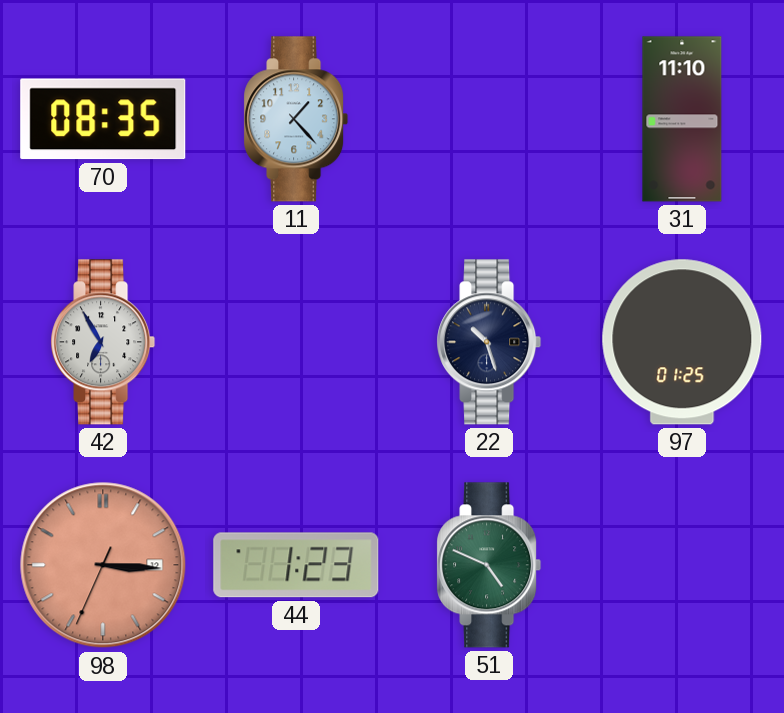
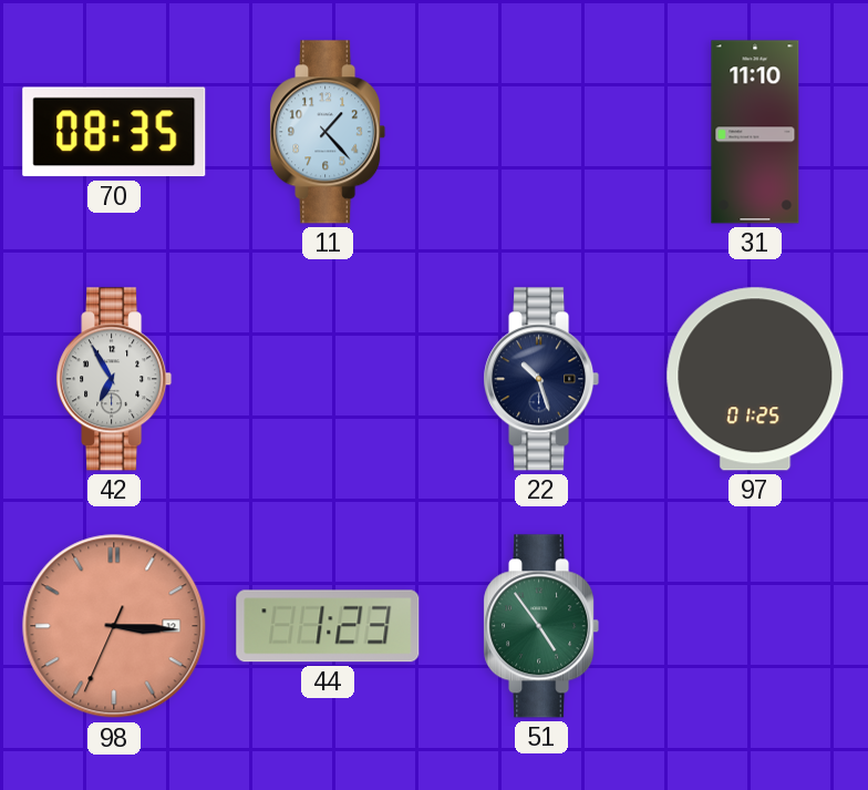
51: 4:49 -> 4:54 (541, 626)
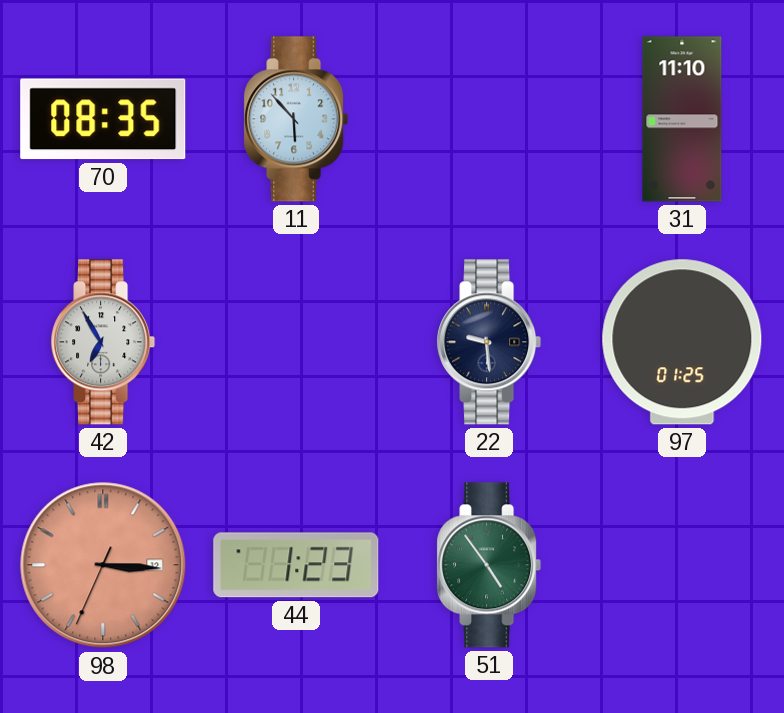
11: 1:23 -> 5:53 (296, 119)
22: 10:27 -> 9:29 (489, 342)
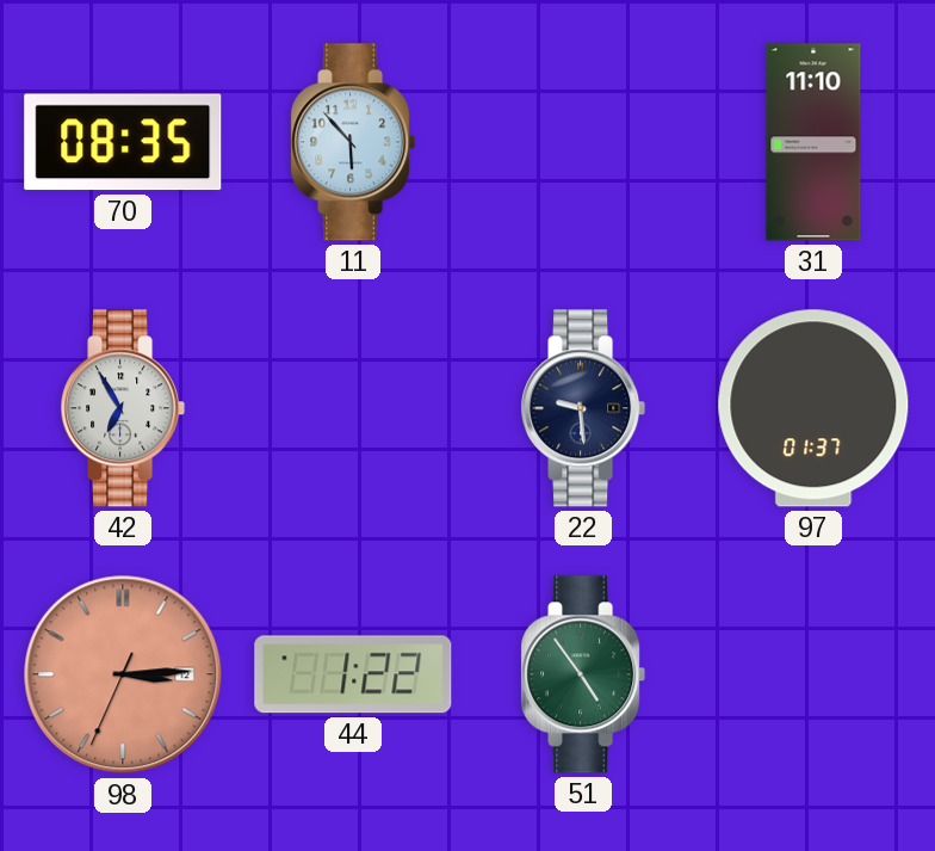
97: 01:25 -> 01:37 (813, 408)
98: 3:15 -> 3:14 (123, 674)
44: 1:23 -> 1:22 (353, 674)
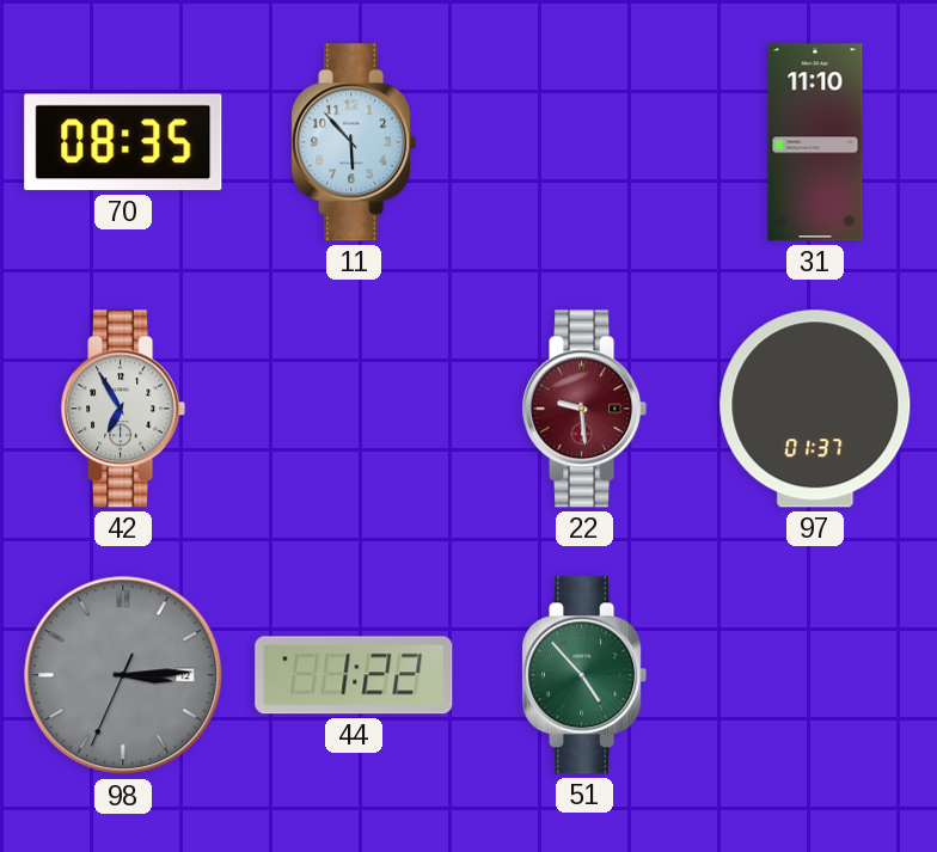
22 dial: navy -> burgundy (584, 409)
98 dial: salmon -> grey (123, 675)
51: 4:54 -> 4:53 (584, 675)
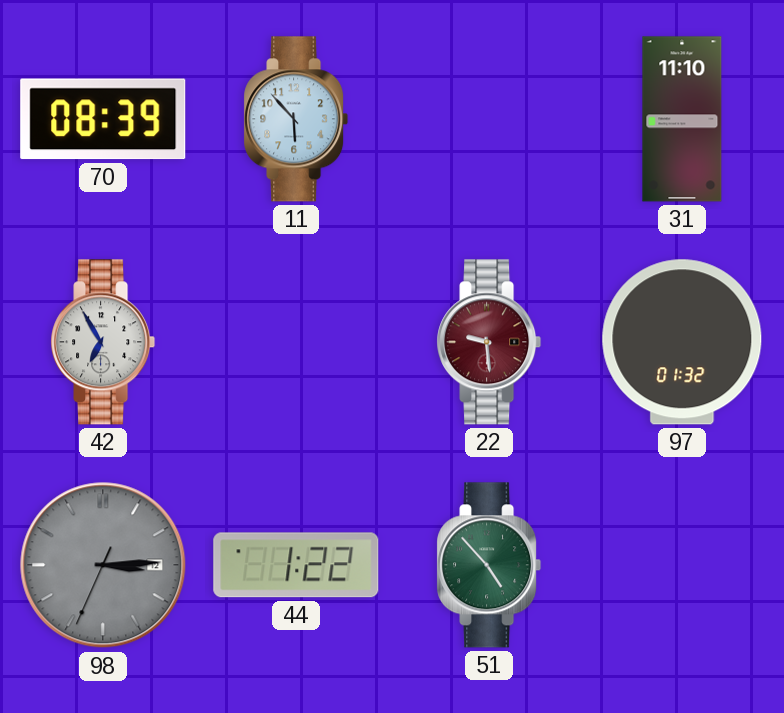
70: 08:35 -> 08:39 (103, 119)
97: 01:37 -> 01:32 (682, 342)
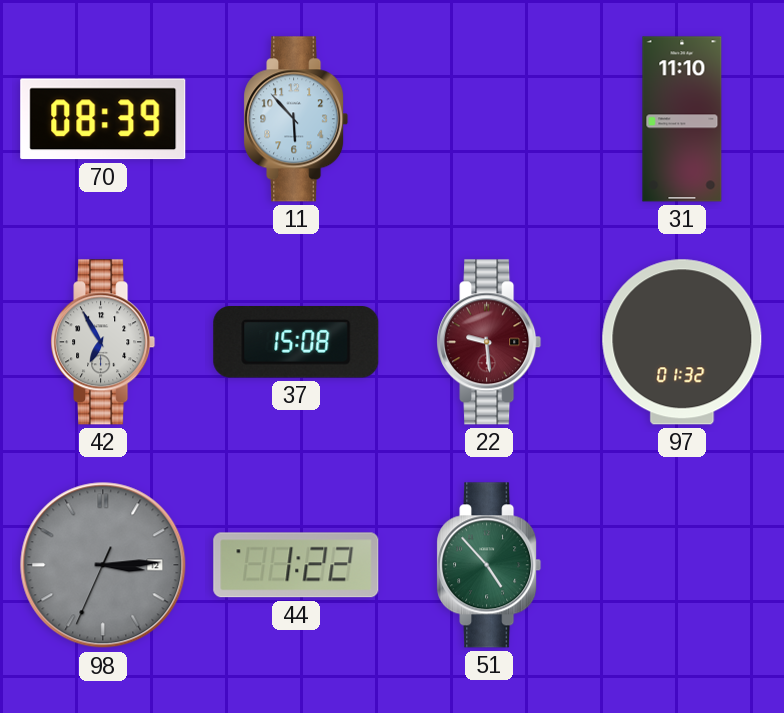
37: none -> 15:08 (296, 342)
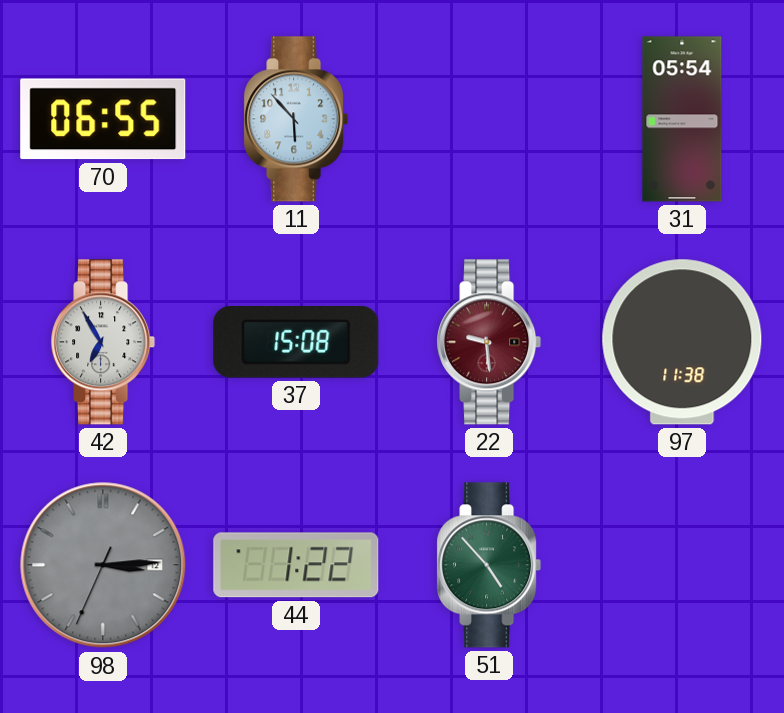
70: 08:39 -> 06:55 (103, 119)
31: 11:10 -> 05:54 (682, 119)
97: 01:32 -> 11:38 (682, 342)
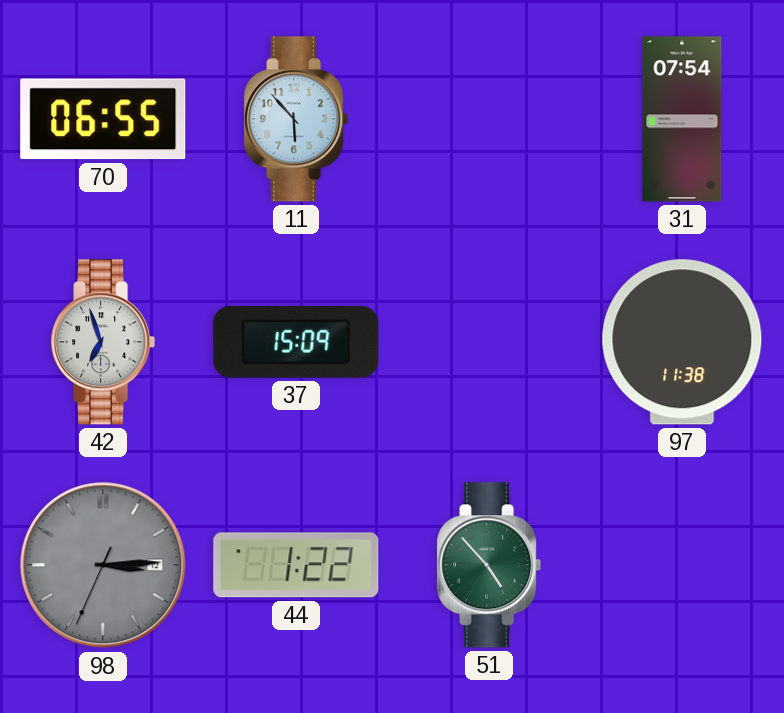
31: 05:54 -> 07:54 (682, 119)
42: 6:55 -> 6:57 (103, 342)
37: 15:08 -> 15:09 (296, 342)
22: 9:29 -> none (489, 342)
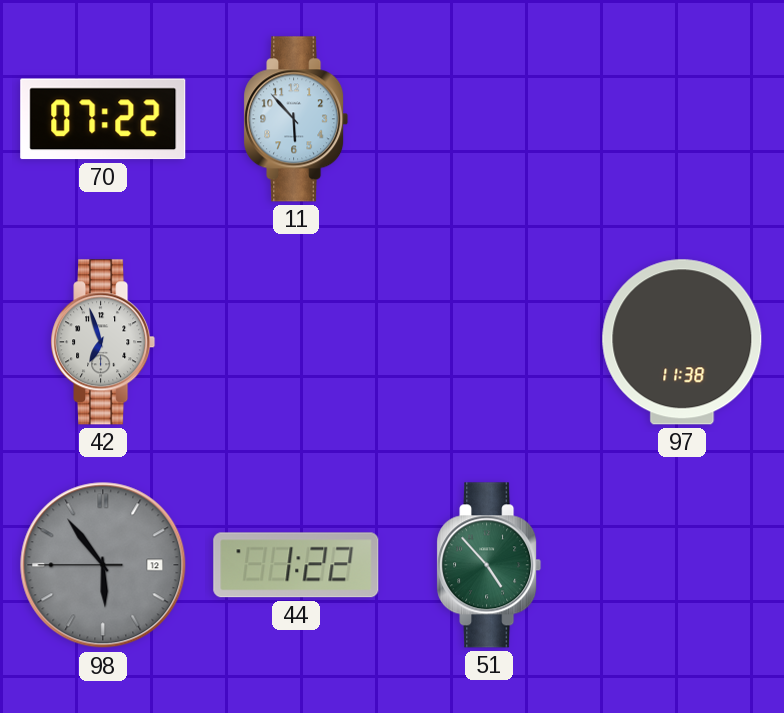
70: 06:55 -> 07:22 (103, 119)
31: 07:54 -> none (682, 119)
37: 15:09 -> none (296, 342)
98: 3:14 -> 5:53 (103, 565)
